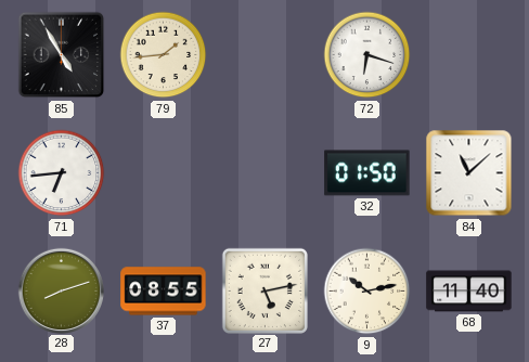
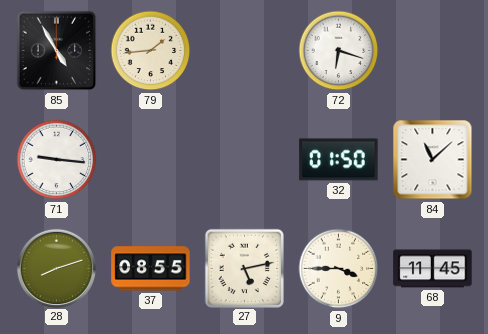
71: 6:44 -> 9:16 (57, 160)
9: 10:13 -> 3:45 (339, 269)
68: 11:40 -> 11:45 (433, 269)
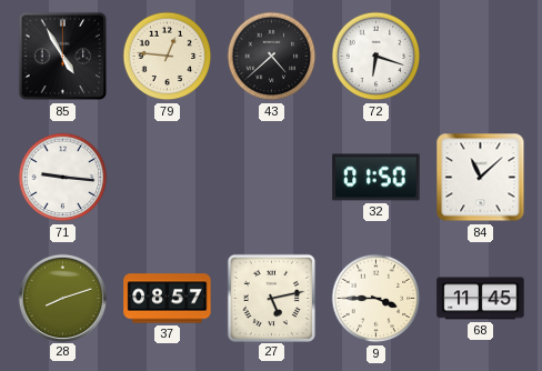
79: 1:44 -> 12:46 (168, 57)
43: none -> 4:38 (272, 57)
37: 08:55 -> 08:57 (168, 299)
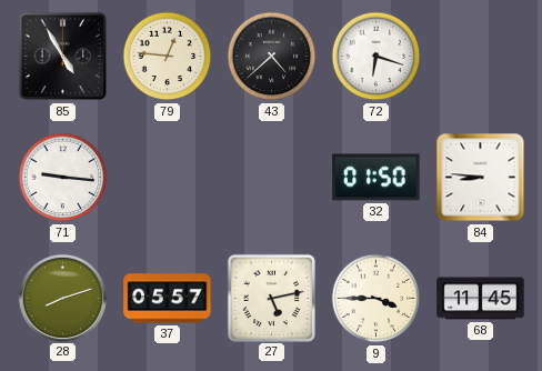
84: 11:08 -> 8:46 (481, 178)
37: 08:57 -> 05:57 (168, 299)
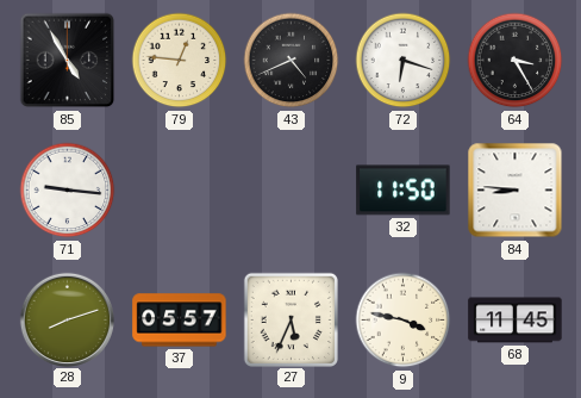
43: 4:38 -> 4:41 (292, 61)
64: none -> 3:25 (516, 61)
32: 01:50 -> 11:50 (404, 191)
27: 5:13 -> 5:34 (290, 319)
9: 3:45 -> 3:47 (404, 321)
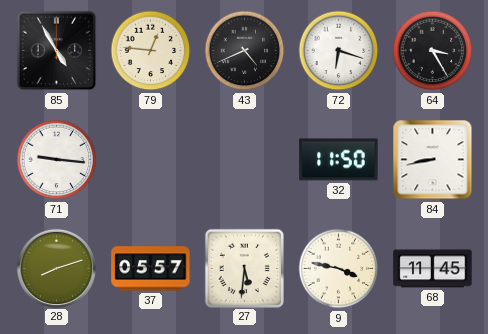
84: 8:46 -> 8:43 (433, 160)
27: 5:34 -> 5:31 (244, 268)
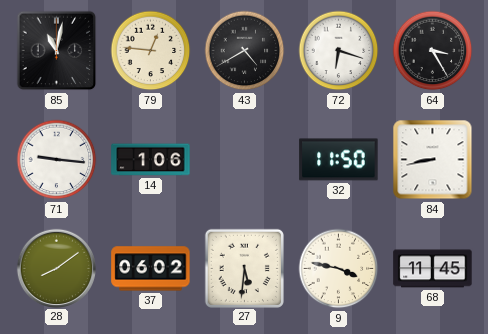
85: 4:55 -> 11:02 (57, 51)
43: 4:41 -> 4:40 (245, 51)
14: none -> 1:06 (151, 160)
28: 8:12 -> 8:09 (56, 268)
37: 05:57 -> 06:02 (151, 269)
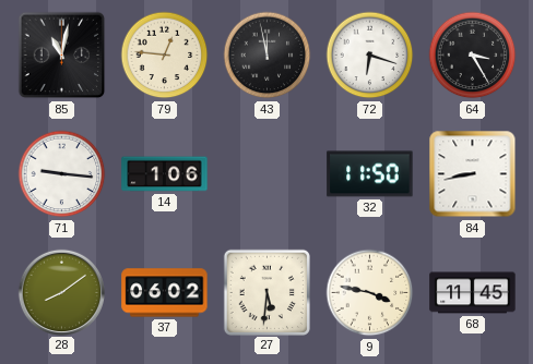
43: 4:40 -> 11:58 (268, 56)
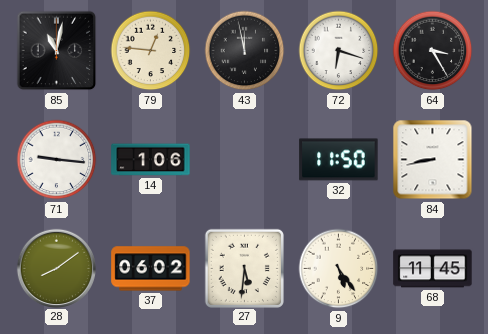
9: 3:47 -> 5:24 (339, 269)
